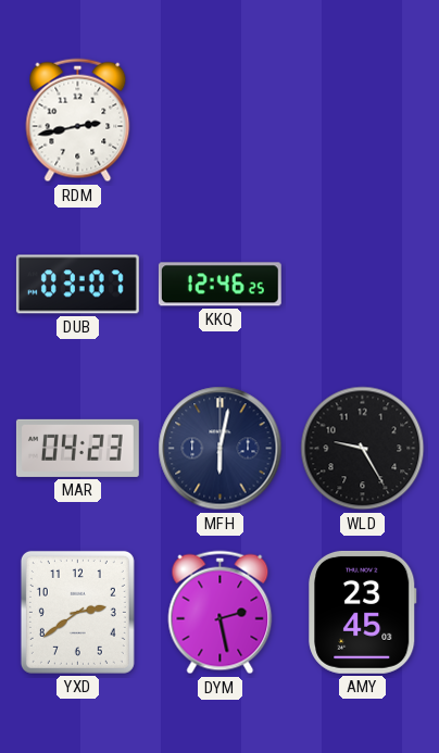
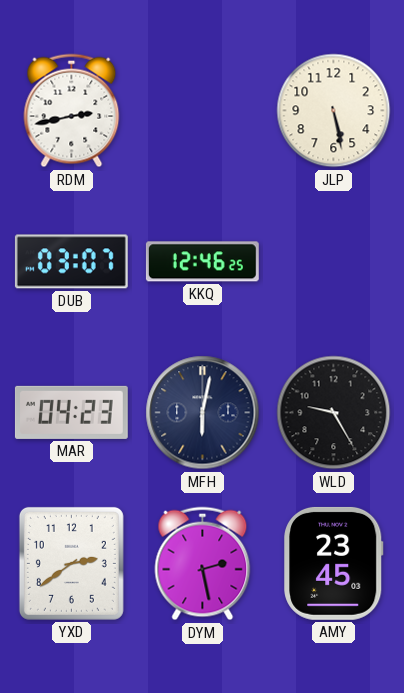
JLP: none -> 5:28 (334, 111)
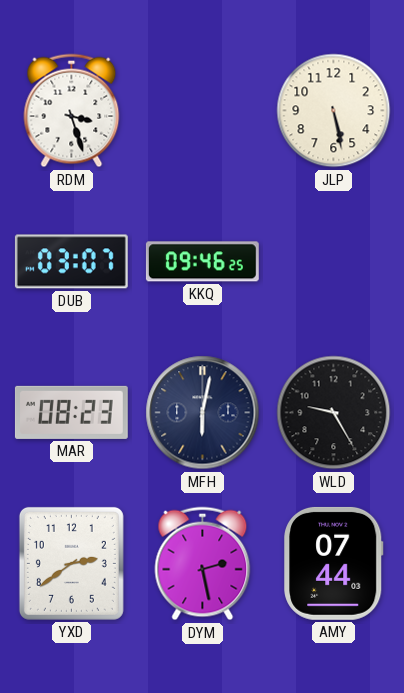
RDM: 2:43 -> 3:27 (72, 111)
KKQ: 12:46 -> 09:46 (202, 262)
MAR: 04:23 -> 08:23 (71, 412)
AMY: 23:45 -> 07:44 (334, 563)
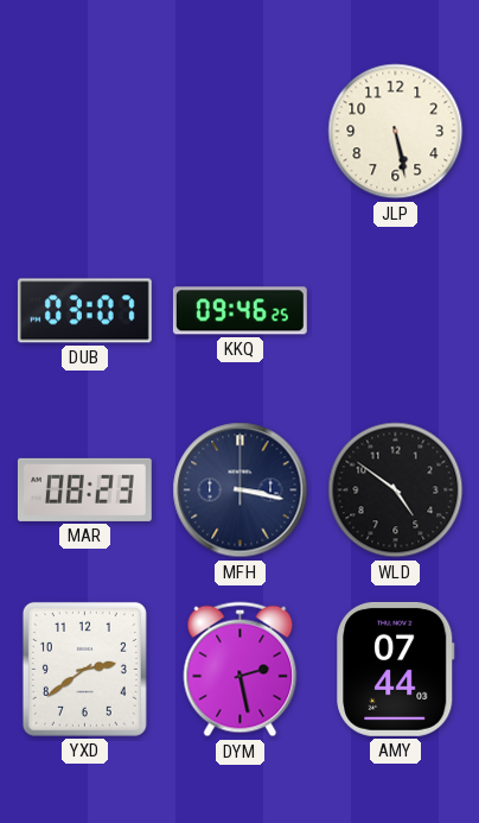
RDM: 3:27 -> none (72, 111)
MFH: 6:02 -> 3:17 (241, 490)
WLD: 9:25 -> 4:51 (396, 490)
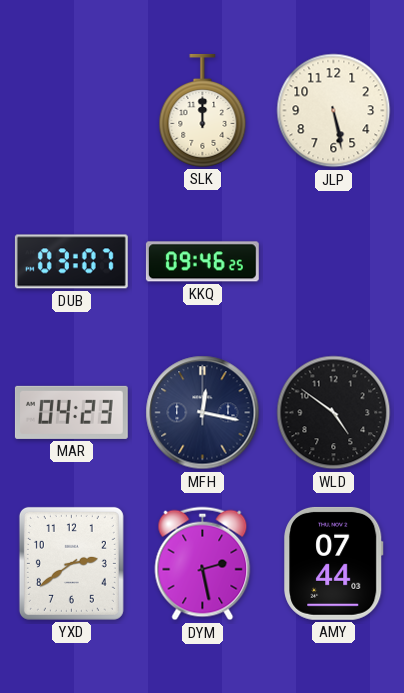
SLK: none -> 12:00 (203, 110)
MAR: 08:23 -> 04:23 (71, 412)
MFH: 3:17 -> 12:17 (203, 413)
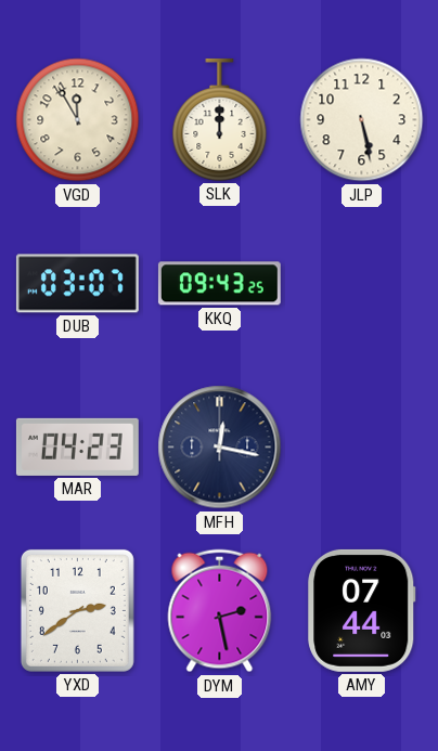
VGD: none -> 11:55 (78, 120)
KKQ: 09:46 -> 09:43 (219, 284)
WLD: 4:51 -> none (334, 413)
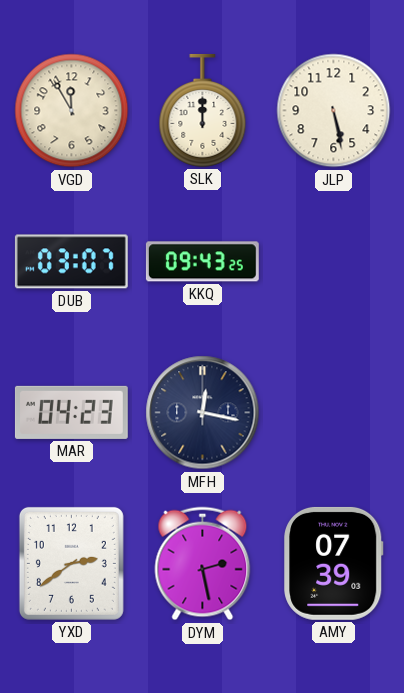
AMY: 07:44 -> 07:39 (334, 563)
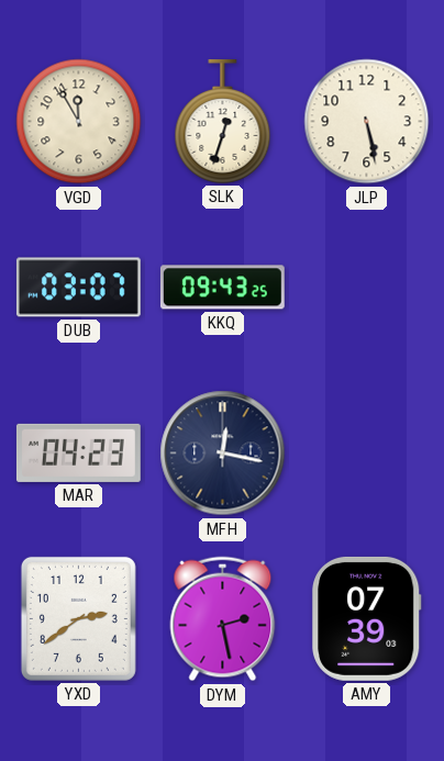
SLK: 12:00 -> 12:33 (223, 121)
